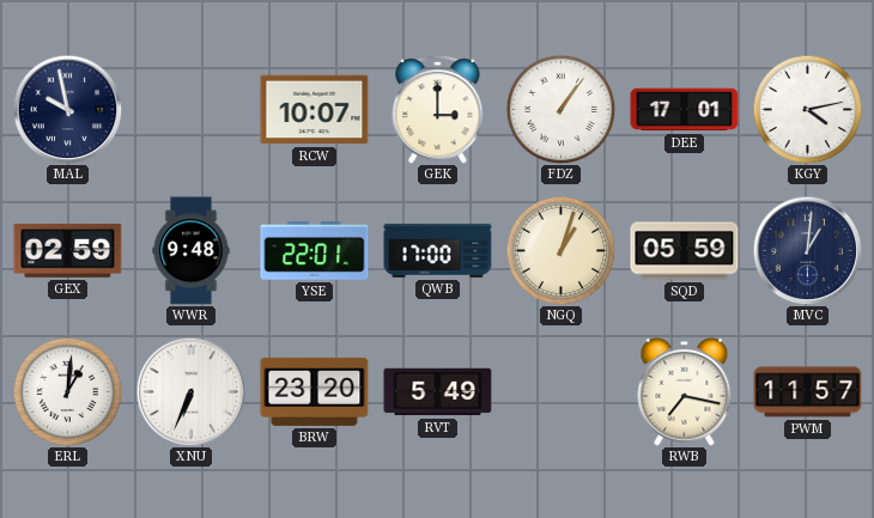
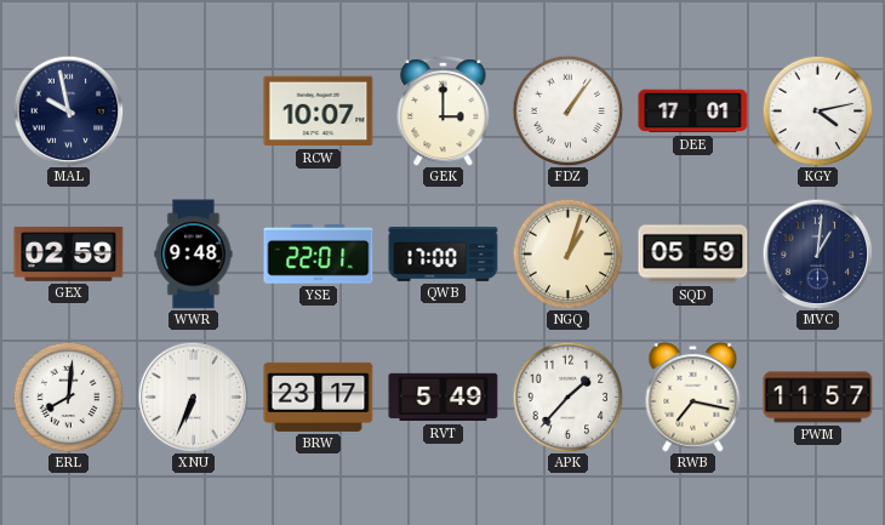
ERL: 1:01 -> 8:01 (68, 396)
BRW: 23:20 -> 23:17 (319, 396)
APK: none -> 1:37 (567, 396)
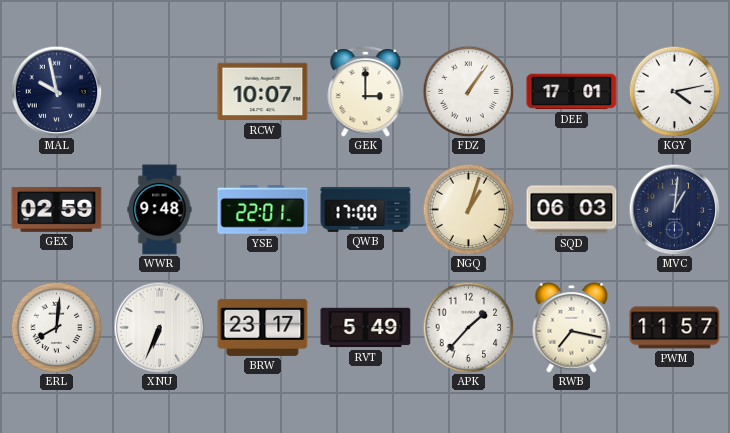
SQD: 05:59 -> 06:03 (572, 210)
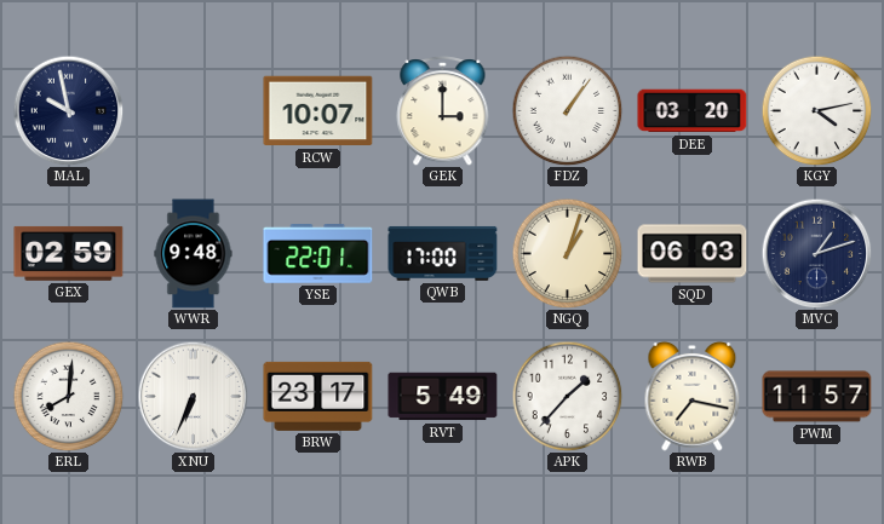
DEE: 17:01 -> 03:20 (693, 111)
MVC: 1:01 -> 1:12 (816, 253)
